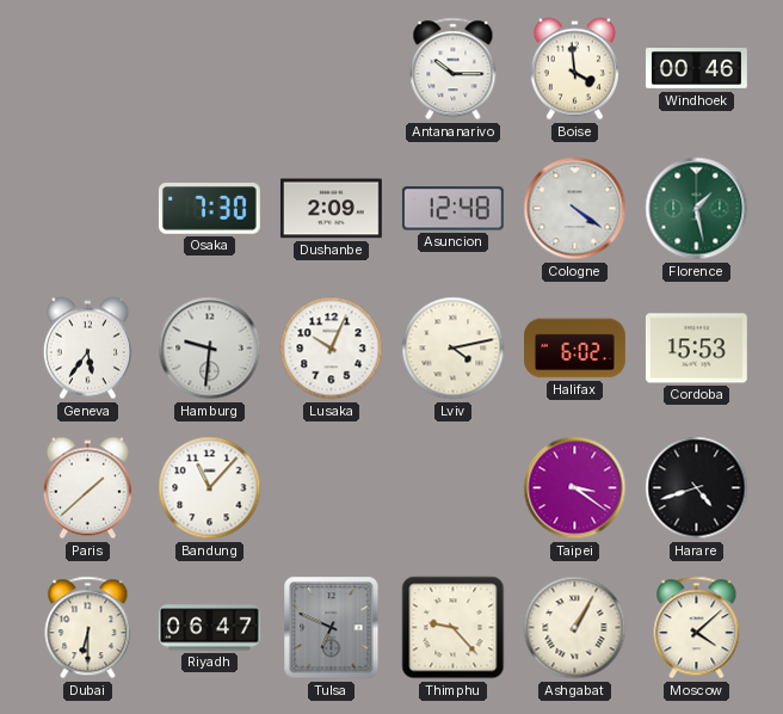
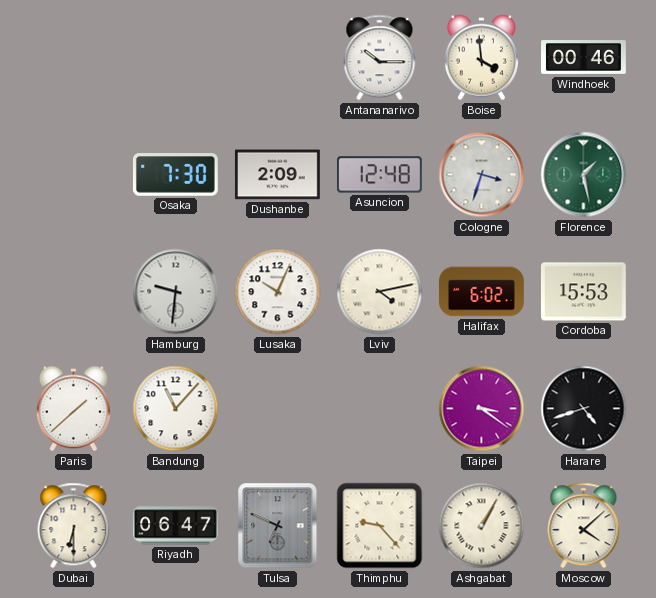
Cologne: 4:21 -> 3:33 (482, 175)
Geneva: 5:36 -> none (87, 349)
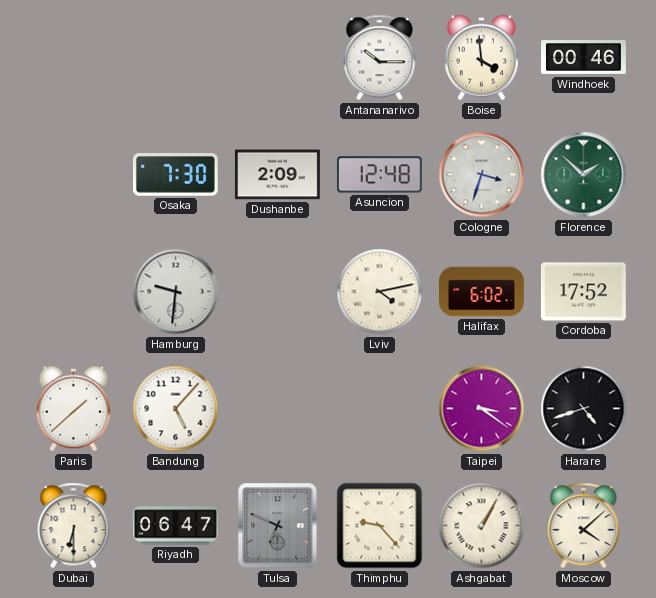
Florence: 1:28 -> 1:52 (584, 175)
Lusaka: 10:04 -> none (278, 292)
Cordoba: 15:53 -> 17:52 (583, 292)
Bandung: 11:07 -> 5:07 (176, 409)
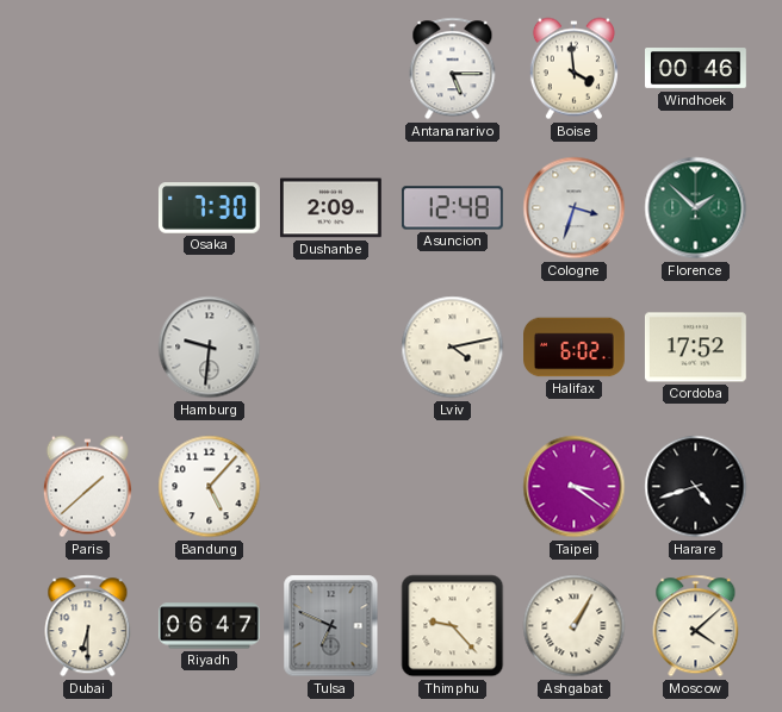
Antananarivo: 10:15 -> 5:15 (453, 69)
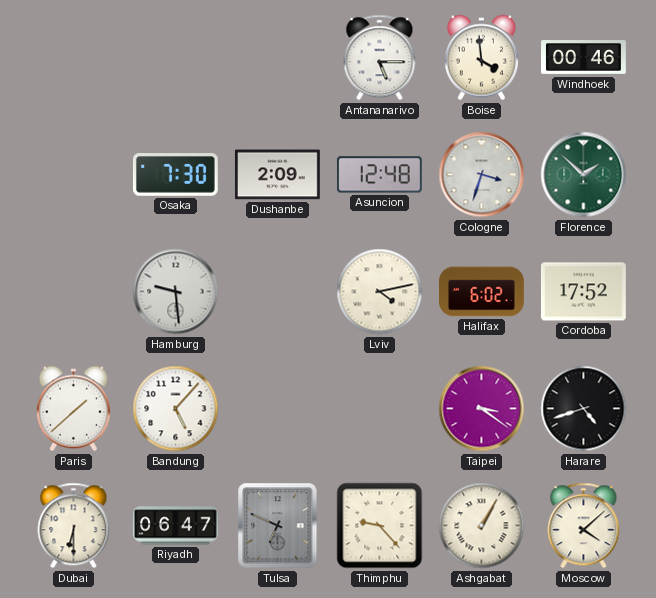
Hamburg: 9:31 -> 9:29 (176, 292)
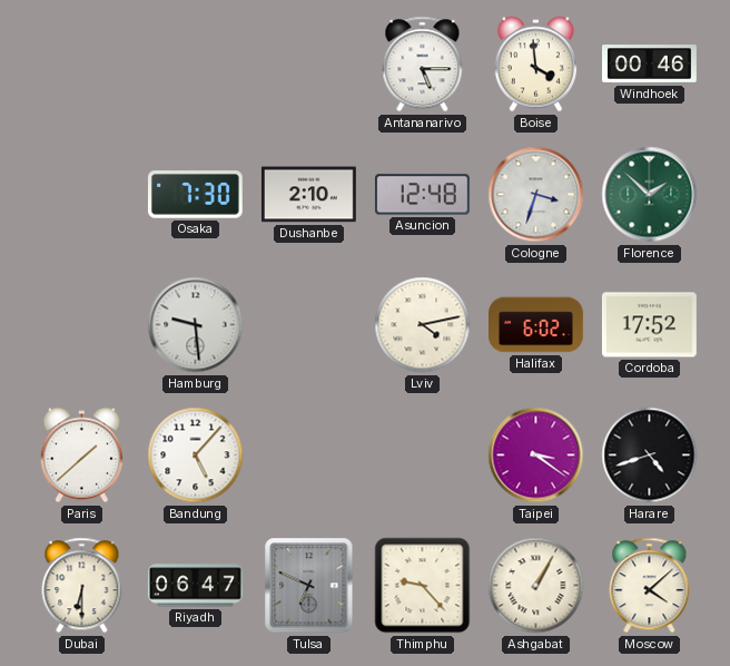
Dushanbe: 2:09 -> 2:10 (308, 195)
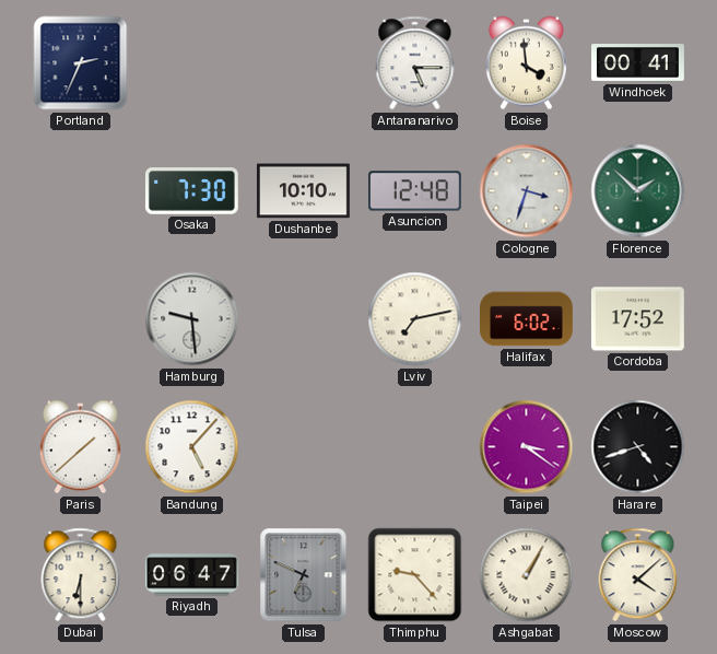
Portland: none -> 2:34 (81, 63)
Windhoek: 00:46 -> 00:41 (638, 63)
Dushanbe: 2:10 -> 10:10 (303, 191)
Lviv: 4:13 -> 7:13 (415, 319)
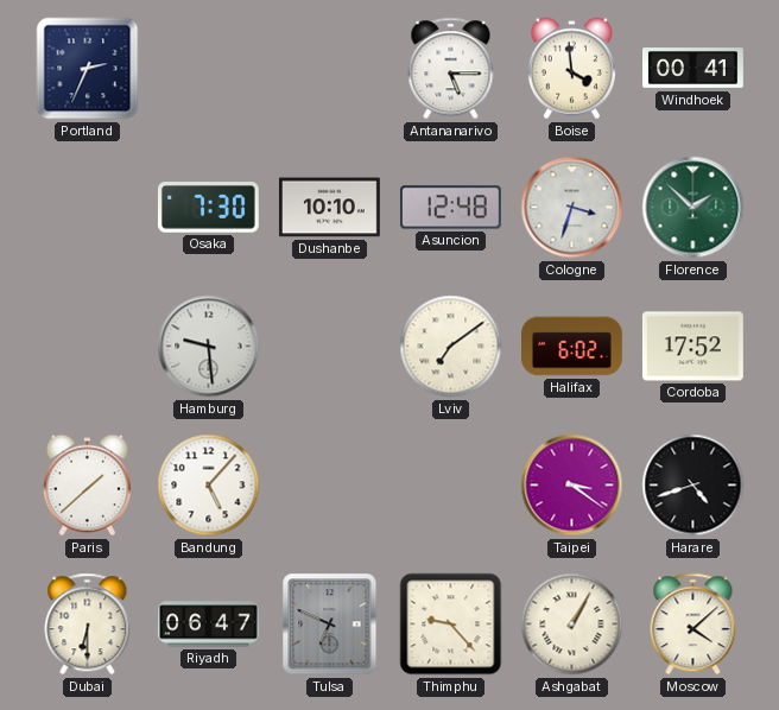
Lviv: 7:13 -> 7:09 (451, 347)
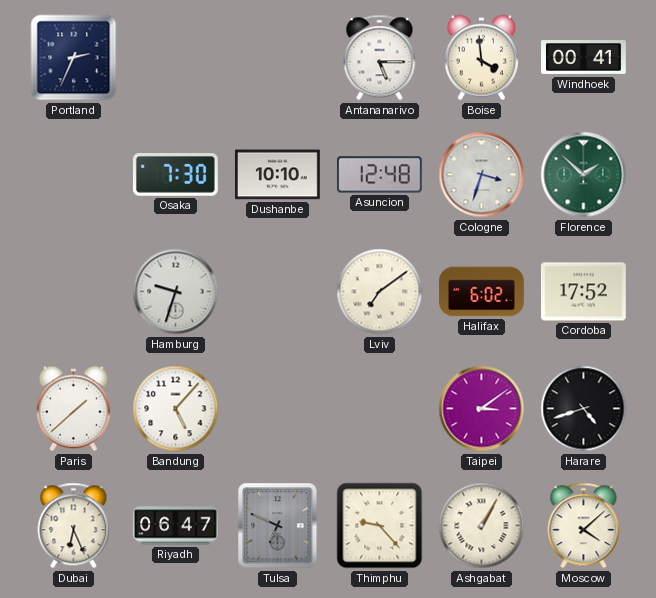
Hamburg: 9:29 -> 9:33 (176, 292)
Taipei: 3:21 -> 3:09 (482, 409)
Dubai: 6:30 -> 6:26 (74, 526)
